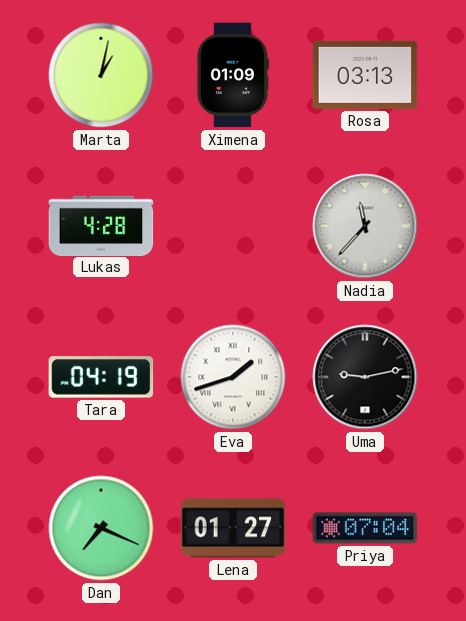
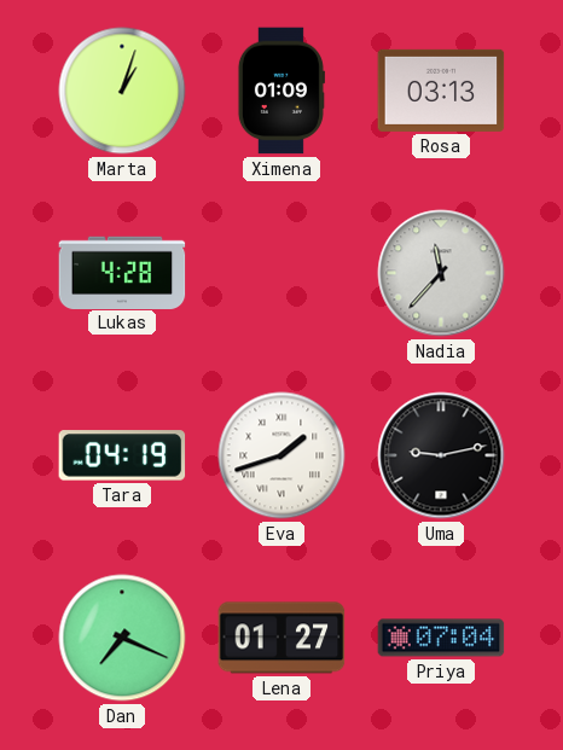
Marta: 1:02 -> 1:03 (122, 91)
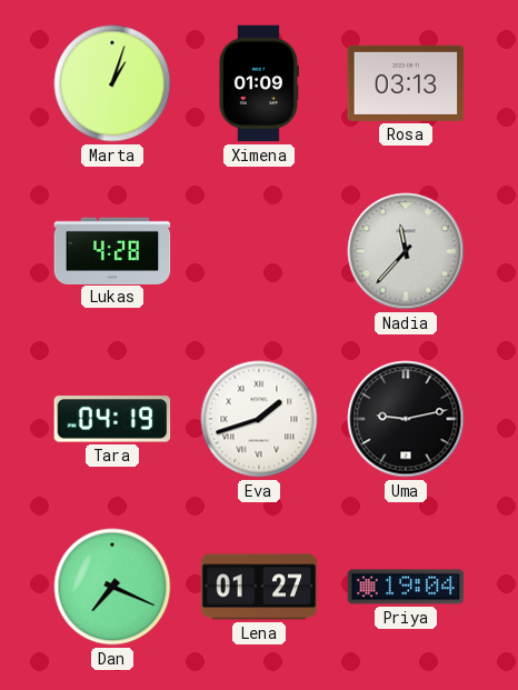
Priya: 07:04 -> 19:04 (406, 587)
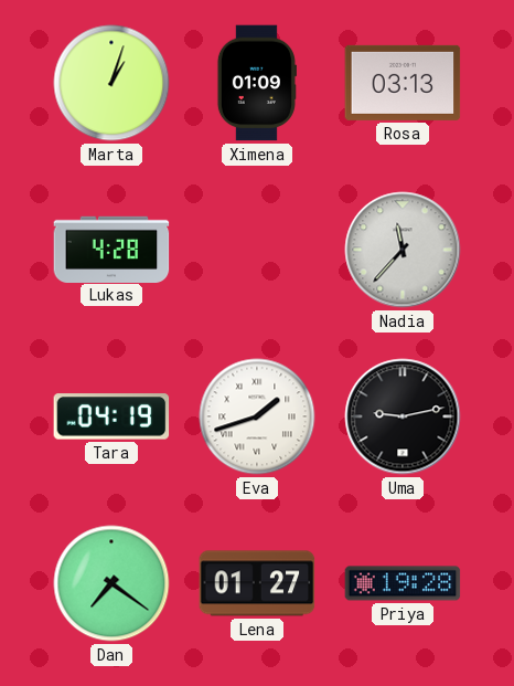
Dan: 7:19 -> 7:21 (111, 583)
Priya: 19:04 -> 19:28 (403, 583)
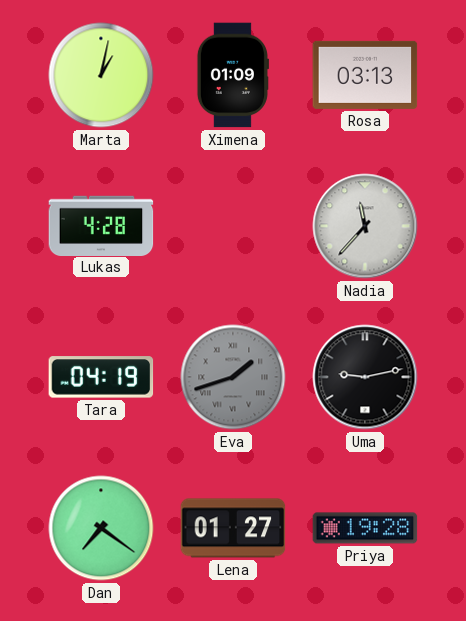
Marta: 1:03 -> 1:02 (101, 75)
Eva dial: white -> grey (233, 377)
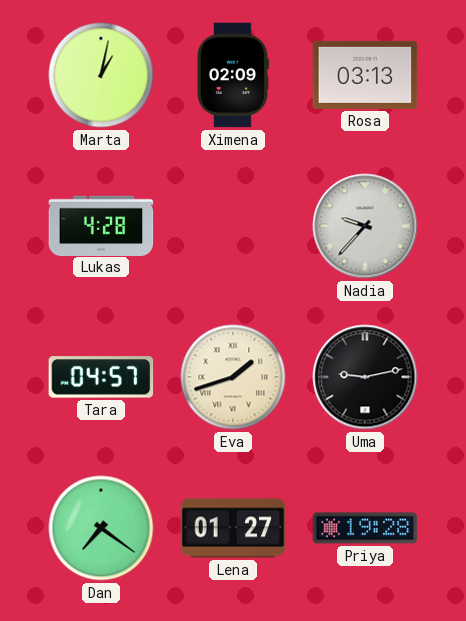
Ximena: 01:09 -> 02:09 (232, 75)
Nadia: 11:37 -> 9:37 (365, 226)
Tara: 04:19 -> 04:57 (101, 377)
Eva dial: grey -> cream (233, 377)
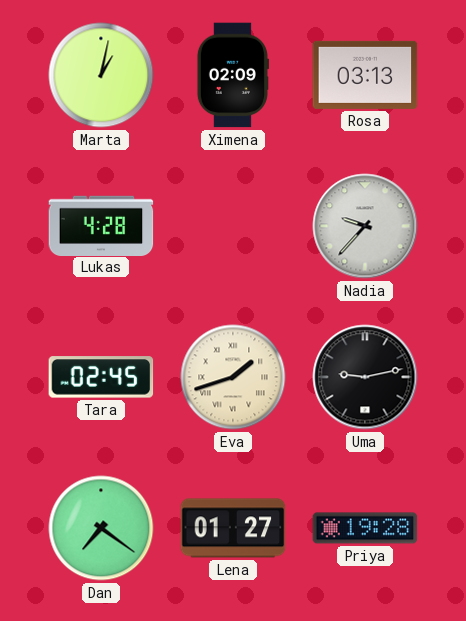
Tara: 04:57 -> 02:45 (101, 377)
